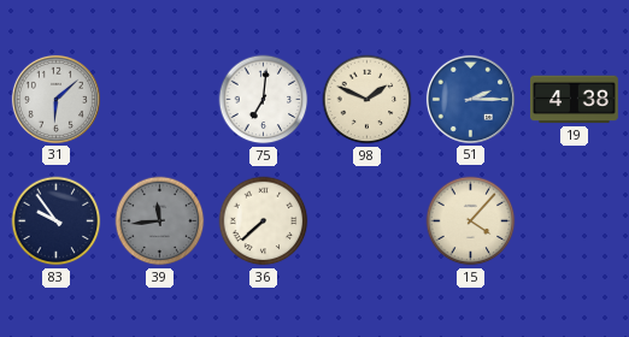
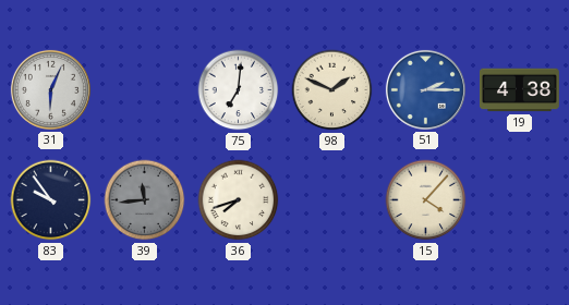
31: 6:08 -> 6:04 (50, 89)
36: 7:38 -> 7:42 (239, 200)
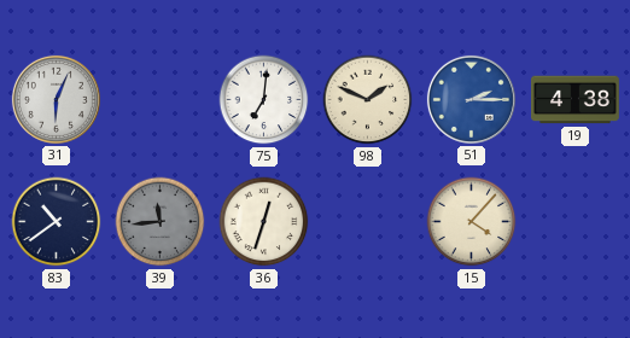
83: 9:54 -> 10:39 (57, 222)
36: 7:42 -> 12:33 (264, 222)
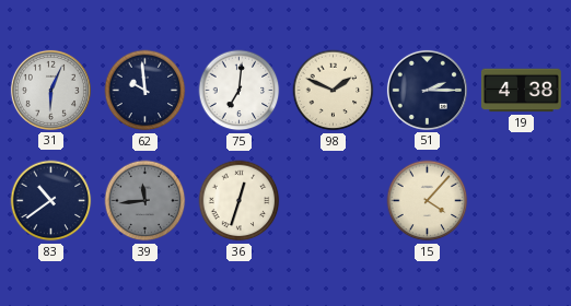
62: none -> 9:59 (145, 91)
51 dial: blue -> navy (427, 90)
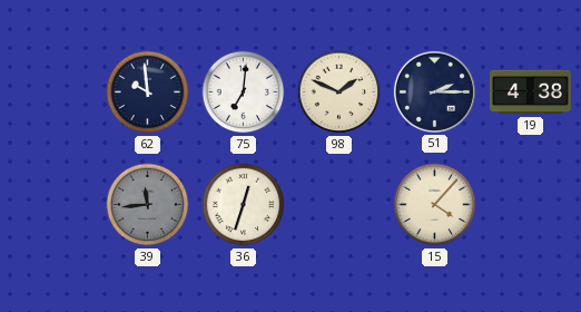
31: 6:04 -> none (50, 90)
83: 10:39 -> none (51, 201)
